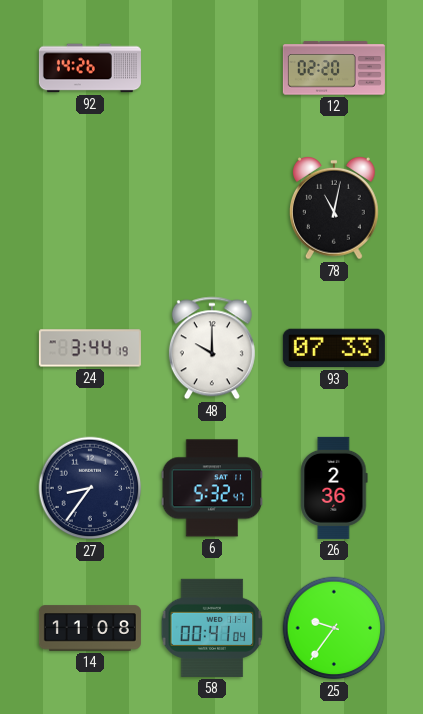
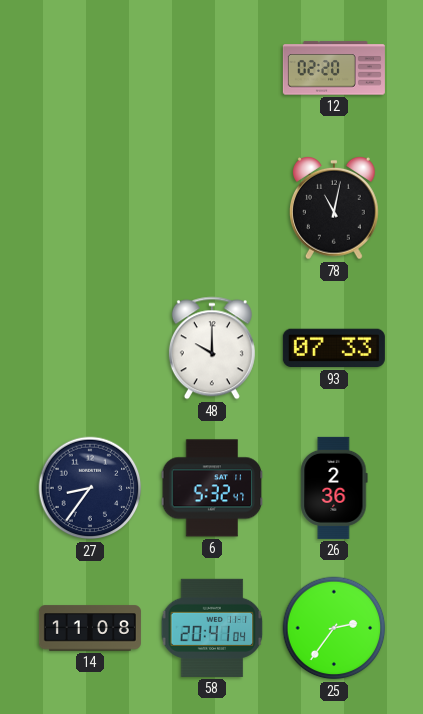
92: 14:26 -> none (90, 68)
24: 3:44 -> none (90, 348)
58: 00:41 -> 20:41 (212, 628)
25: 9:36 -> 2:36 (334, 628)
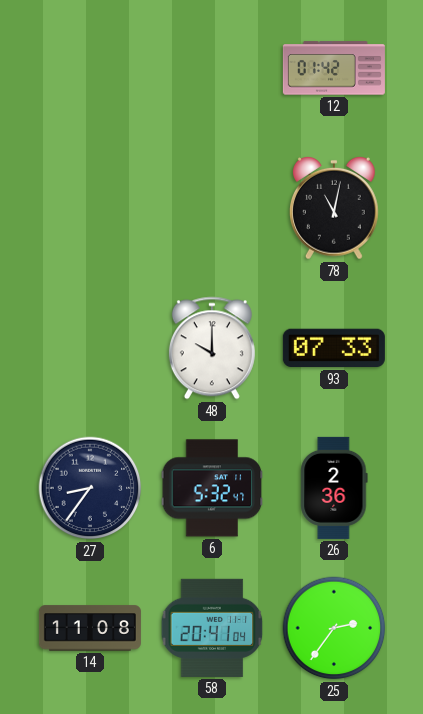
12: 02:20 -> 01:42 (334, 68)
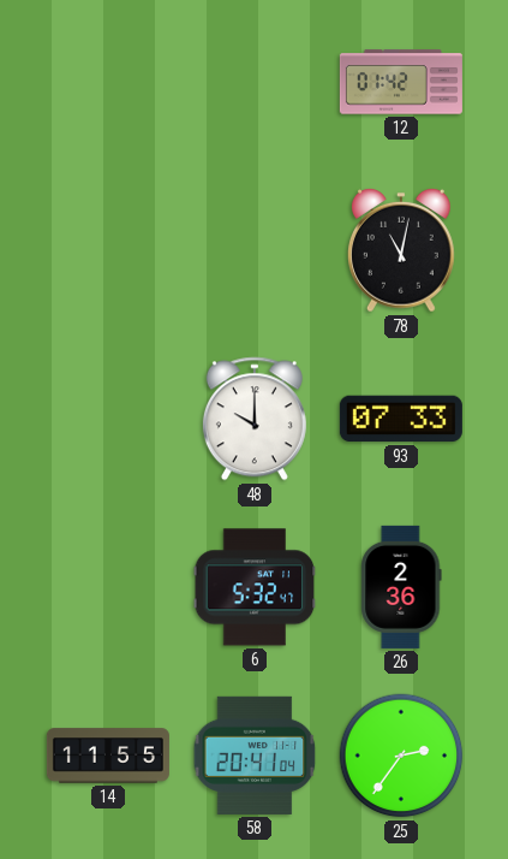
27: 8:36 -> none (90, 488)
14: 11:08 -> 11:55 (108, 756)
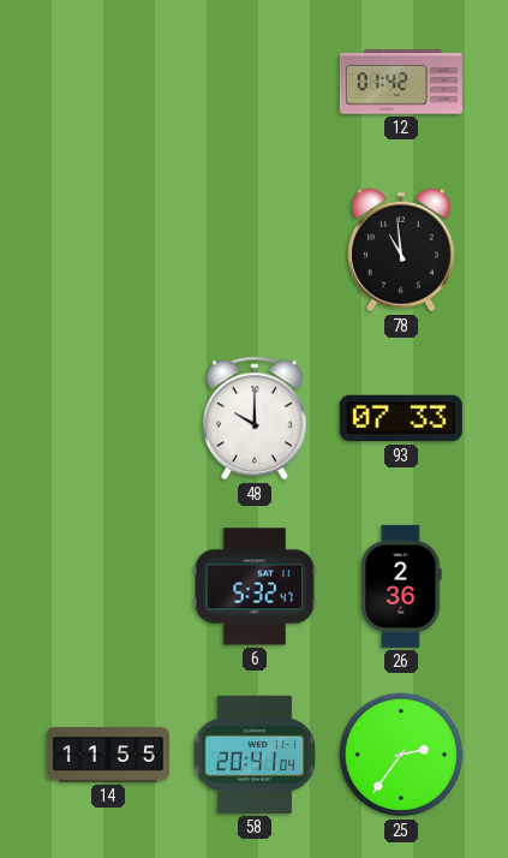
78: 11:02 -> 10:59 (402, 250)
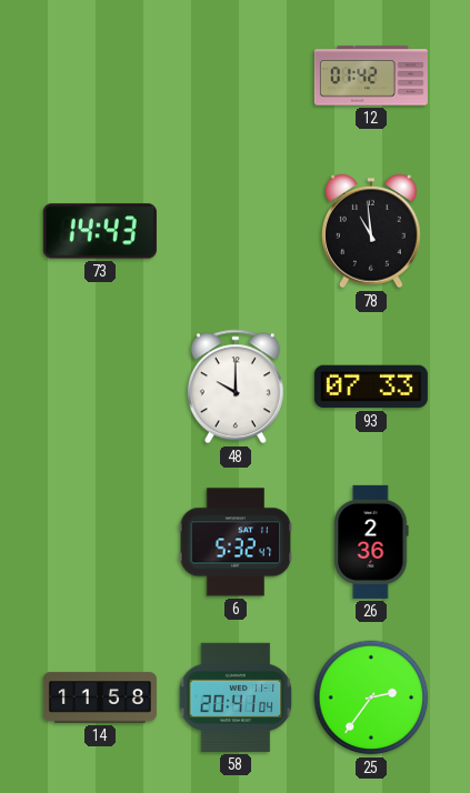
73: none -> 14:43 (100, 231)
14: 11:55 -> 11:58 (100, 697)
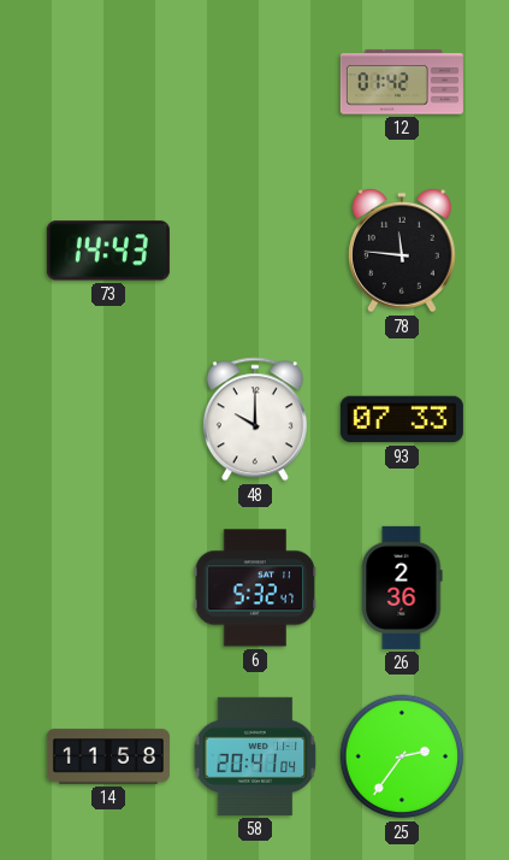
78: 10:59 -> 11:46 (403, 251)
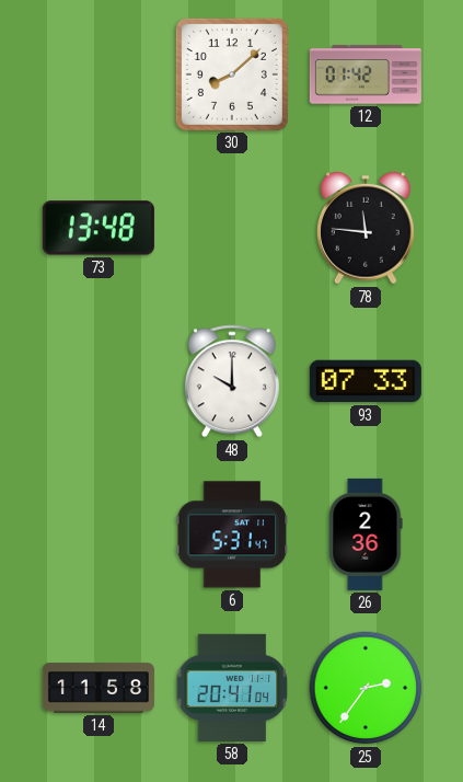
30: none -> 8:08 (232, 74)
73: 14:43 -> 13:48 (99, 228)
6: 5:32 -> 5:31 (232, 534)
